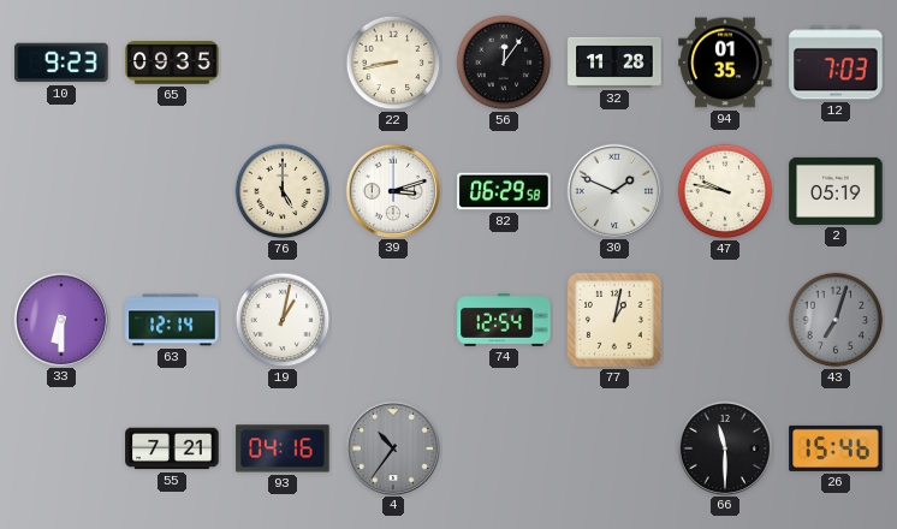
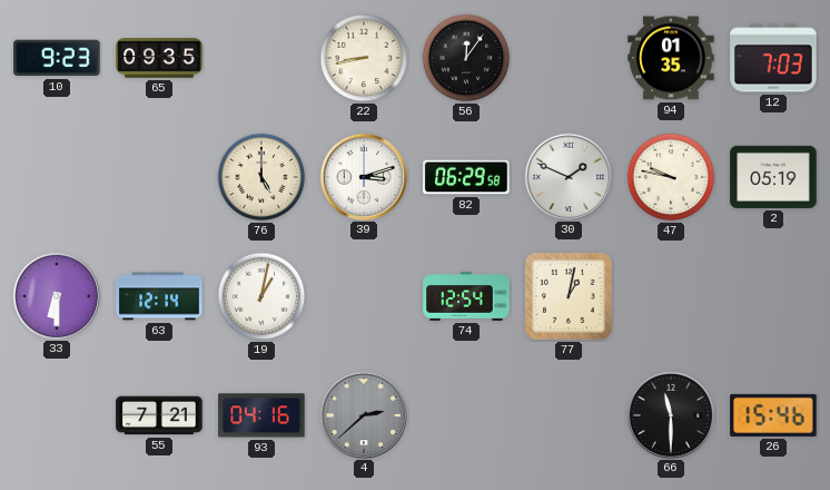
32: 11:28 -> none (614, 63)
43: 7:03 -> none (836, 320)
4: 10:36 -> 2:38 (363, 414)
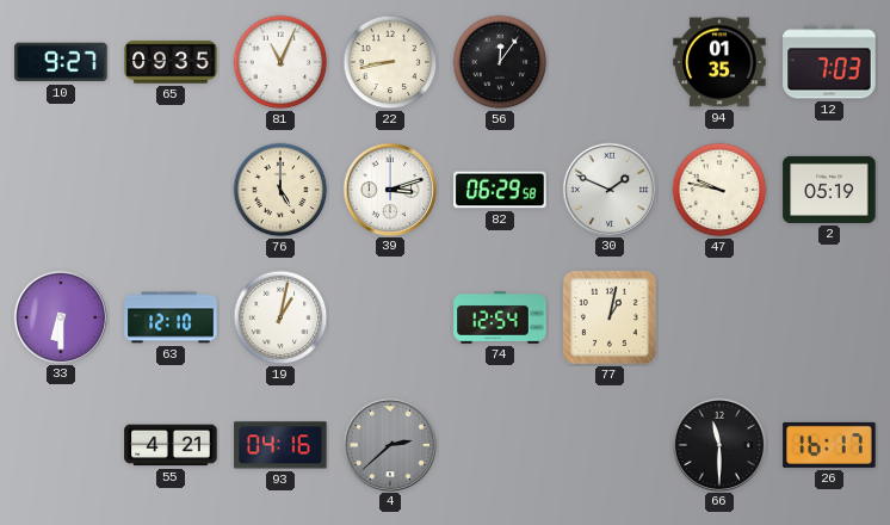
10: 9:23 -> 9:27 (61, 62)
81: none -> 11:04 (280, 62)
63: 12:14 -> 12:10 (171, 317)
55: 7:21 -> 4:21 (171, 445)
26: 15:46 -> 16:17 (829, 445)
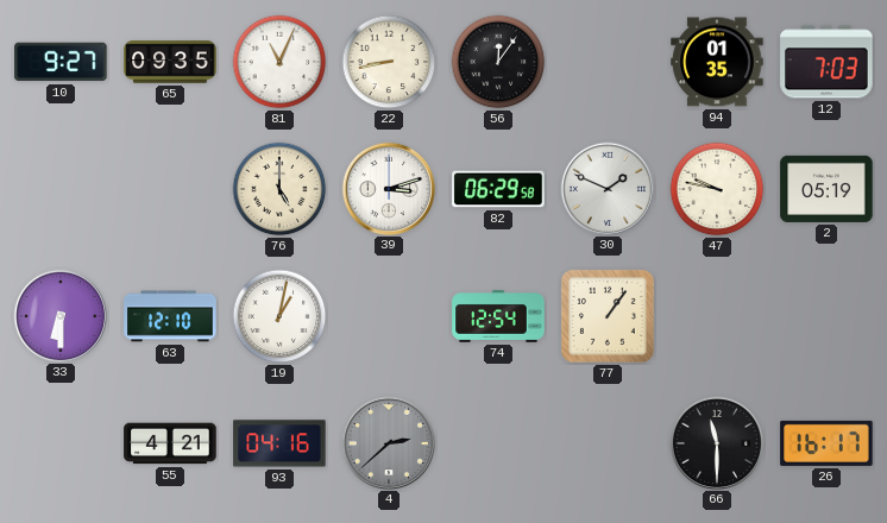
77: 1:02 -> 1:06 (608, 316)
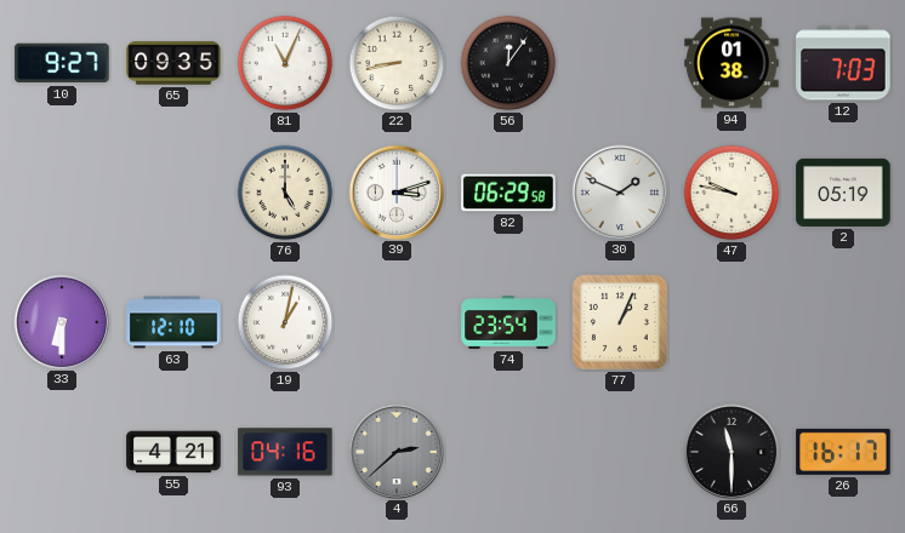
94: 01:35 -> 01:38 (732, 63)
74: 12:54 -> 23:54 (508, 323)
77: 1:06 -> 1:04 (620, 322)
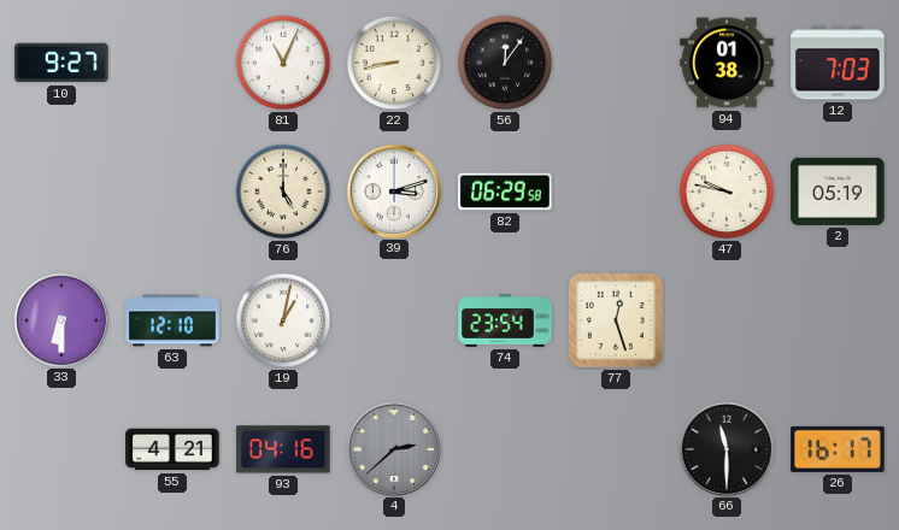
65: 09:35 -> none (173, 63)
30: 1:49 -> none (619, 191)
77: 1:04 -> 12:27 (616, 320)
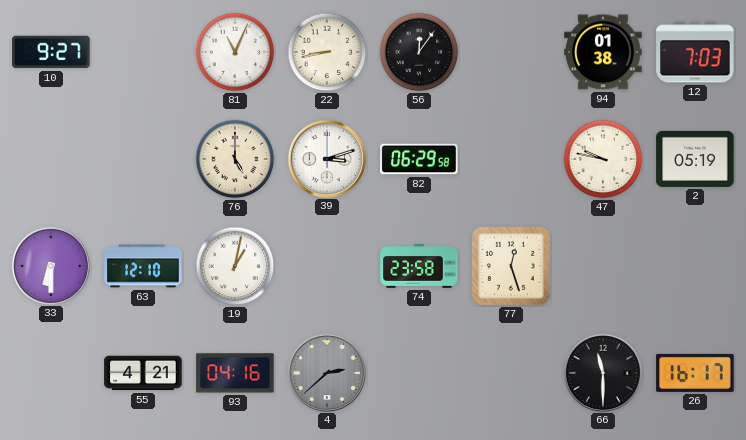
74: 23:54 -> 23:58 (419, 267)
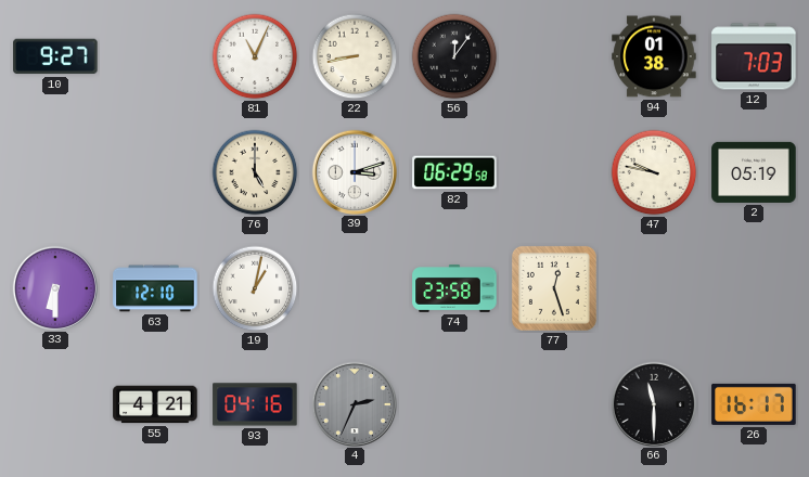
4: 2:38 -> 2:34 (354, 403)
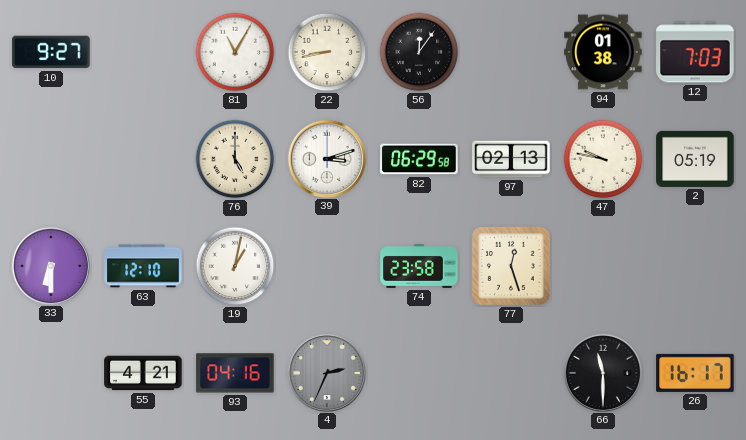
81: 11:04 -> 11:05 (235, 52)
97: none -> 02:13 (511, 159)
